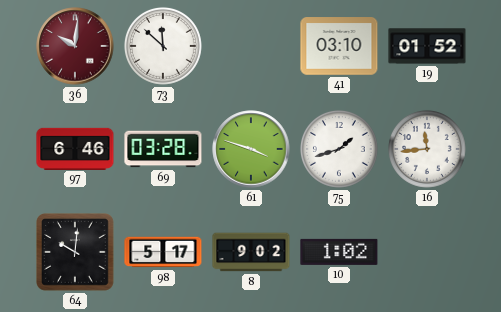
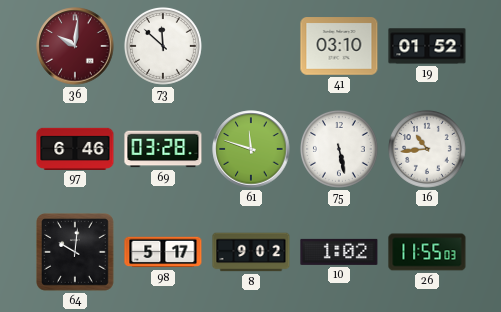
61: 3:48 -> 11:48 (251, 149)
75: 1:42 -> 5:28 (339, 149)
16: 11:44 -> 10:44 (427, 149)
26: none -> 11:55 (427, 252)
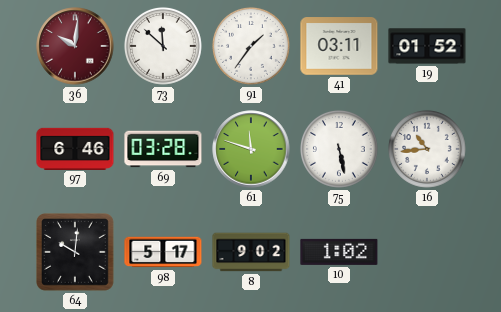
91: none -> 1:36 (251, 46)
41: 03:10 -> 03:11 (339, 46)
26: 11:55 -> none (427, 252)
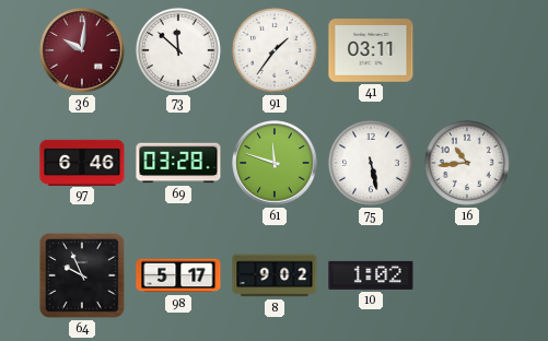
19: 01:52 -> none (427, 46)
64: 10:01 -> 9:56 (83, 277)
